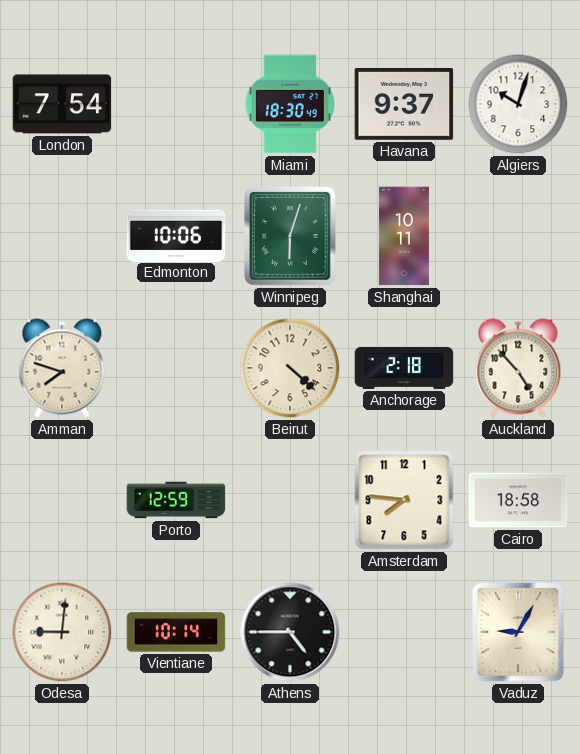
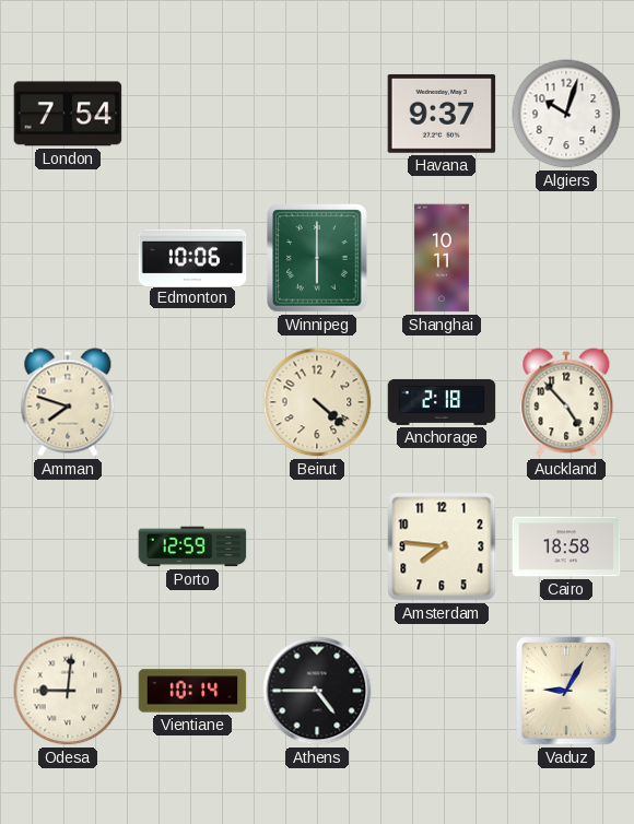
Miami: 18:30 -> none (290, 104)
Winnipeg: 6:03 -> 6:00 (317, 258)
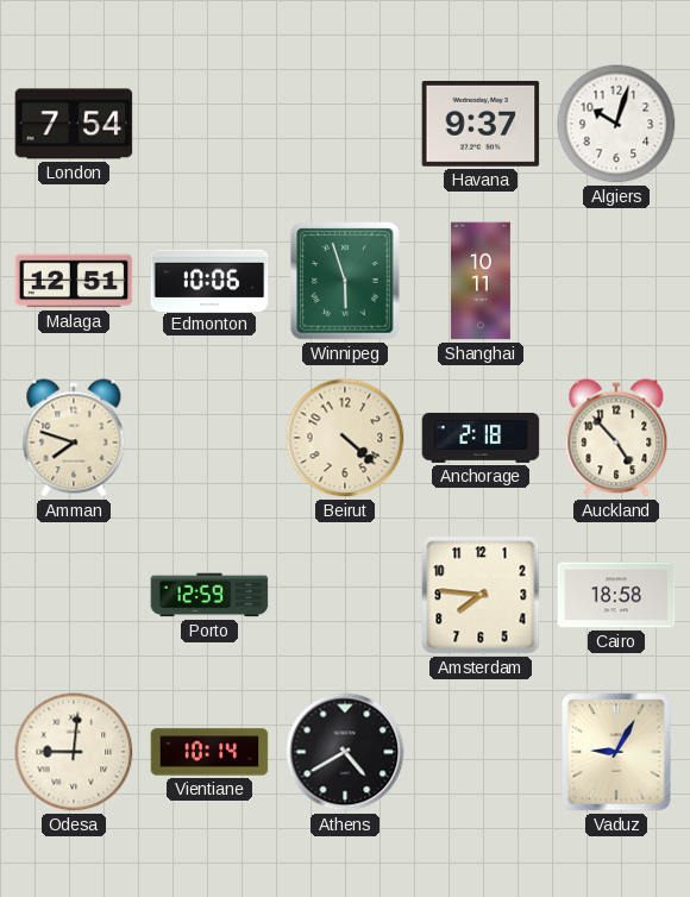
Malaga: none -> 12:51 (74, 281)
Winnipeg: 6:00 -> 5:57 (345, 281)
Athens: 4:45 -> 4:40 (345, 752)
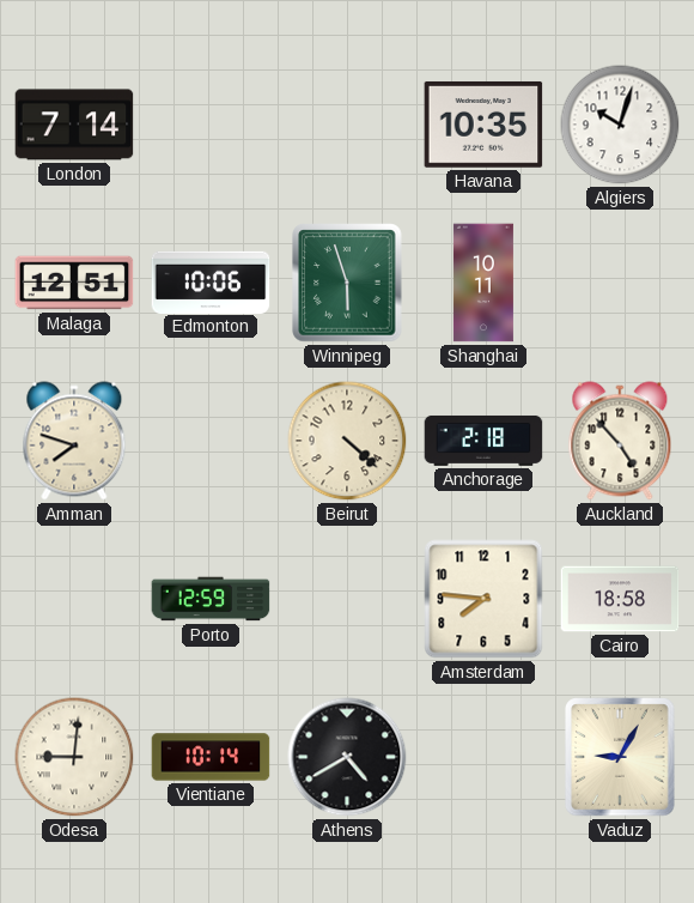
London: 7:54 -> 7:14 (74, 125)
Havana: 9:37 -> 10:35 (483, 125)
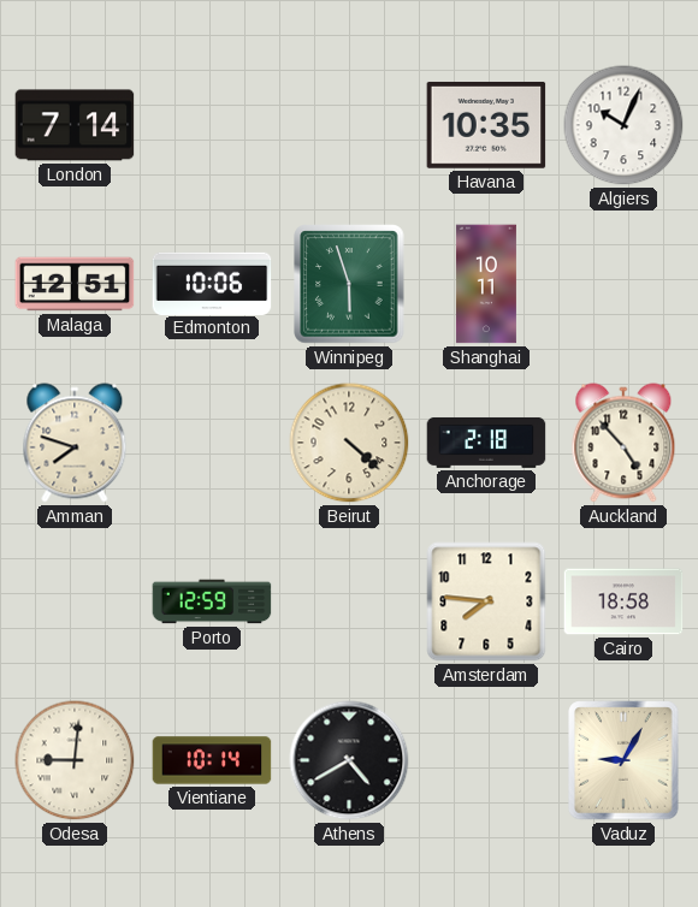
Algiers: 10:03 -> 10:04 (623, 125)
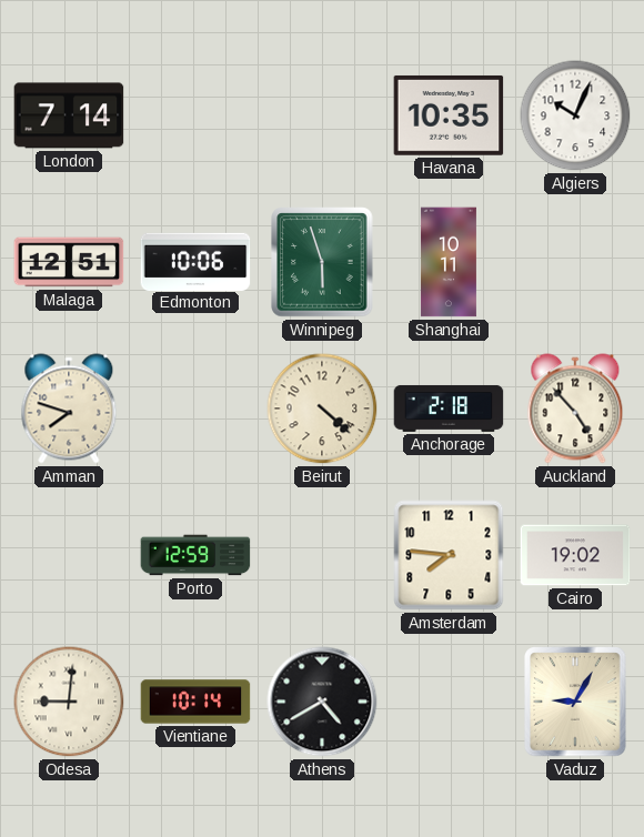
Cairo: 18:58 -> 19:02 (575, 555)
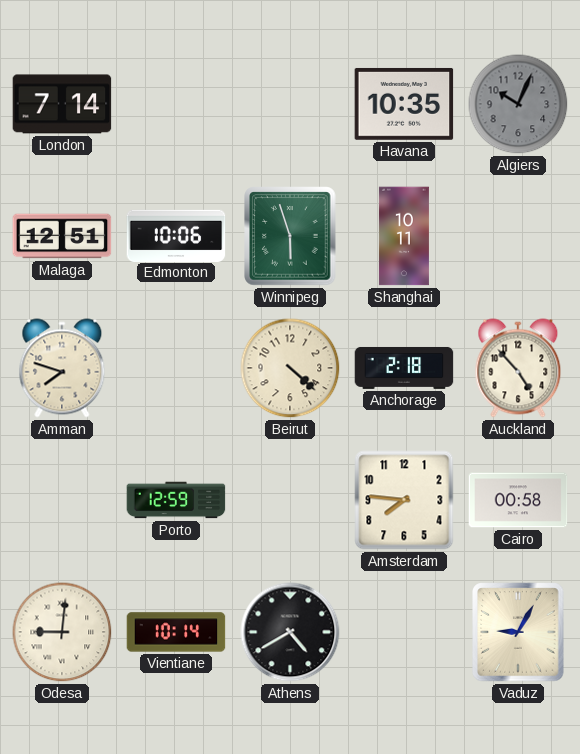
Algiers dial: white -> grey (518, 104)
Cairo: 19:02 -> 00:58 (518, 500)
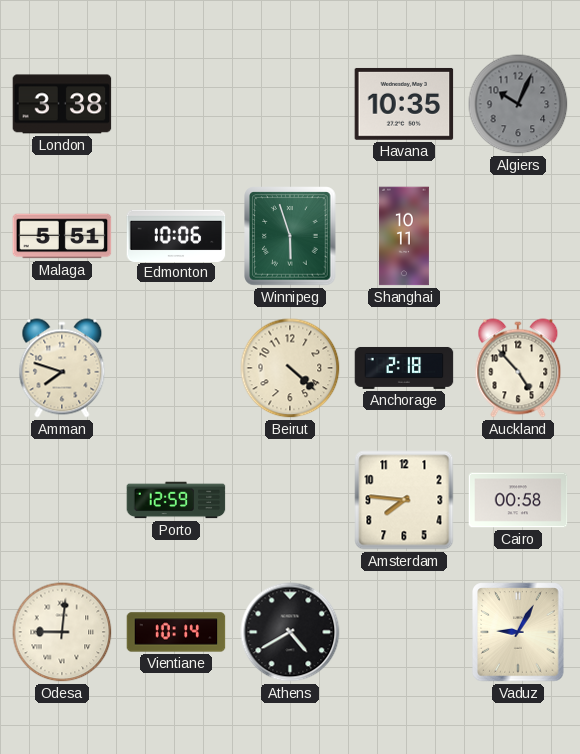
London: 7:14 -> 3:38 (62, 104)
Malaga: 12:51 -> 5:51 (62, 236)
